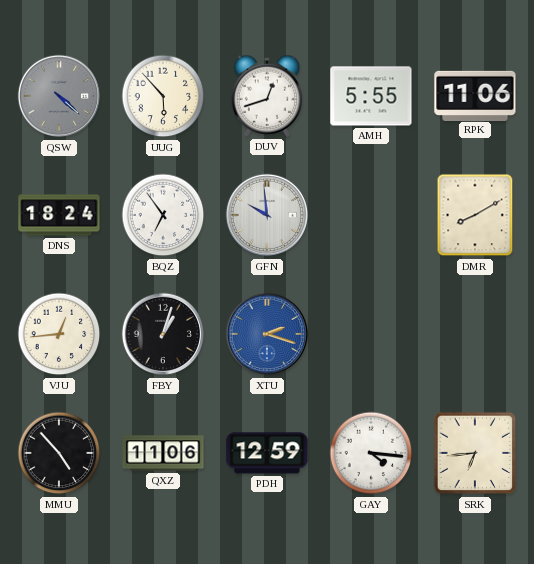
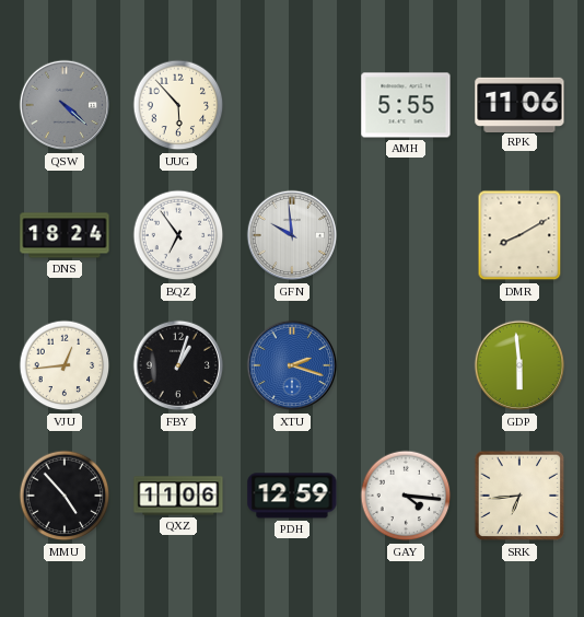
DUV: 12:42 -> none (267, 96)
GDP: none -> 5:59 (519, 365)
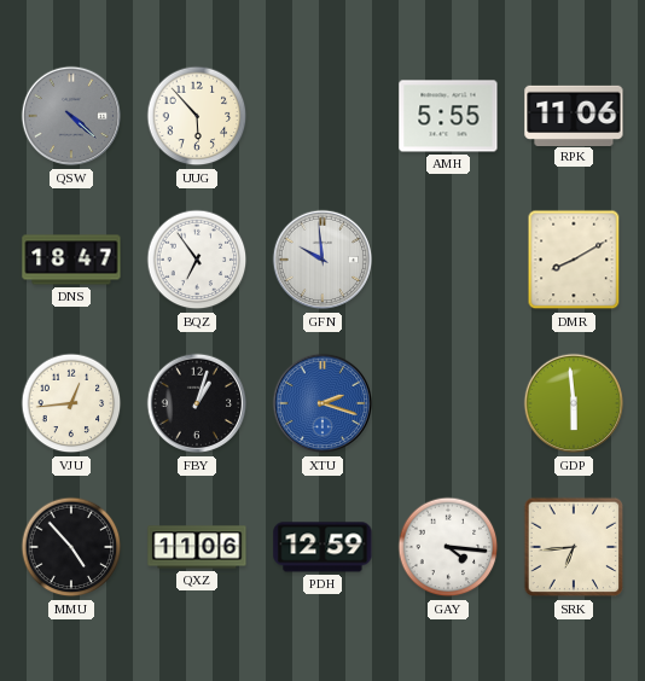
DNS: 18:24 -> 18:47 (71, 260)
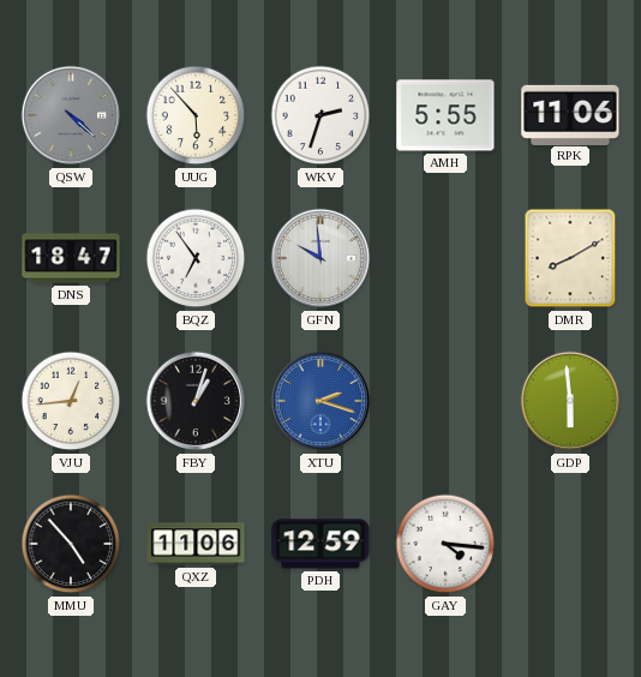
WKV: none -> 2:33 (320, 115)
SRK: 6:44 -> none (574, 547)
